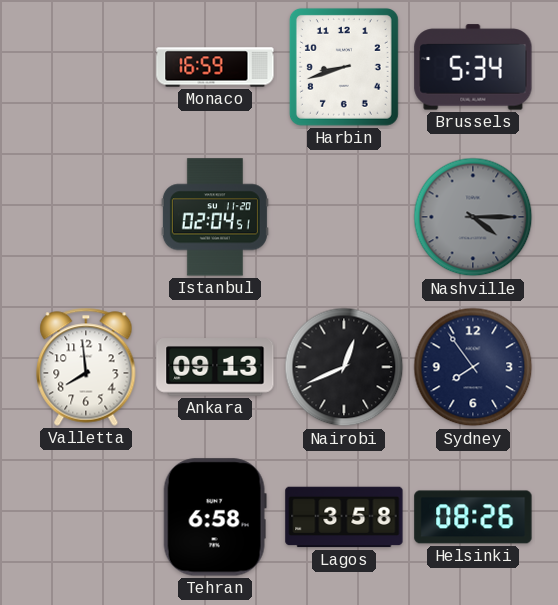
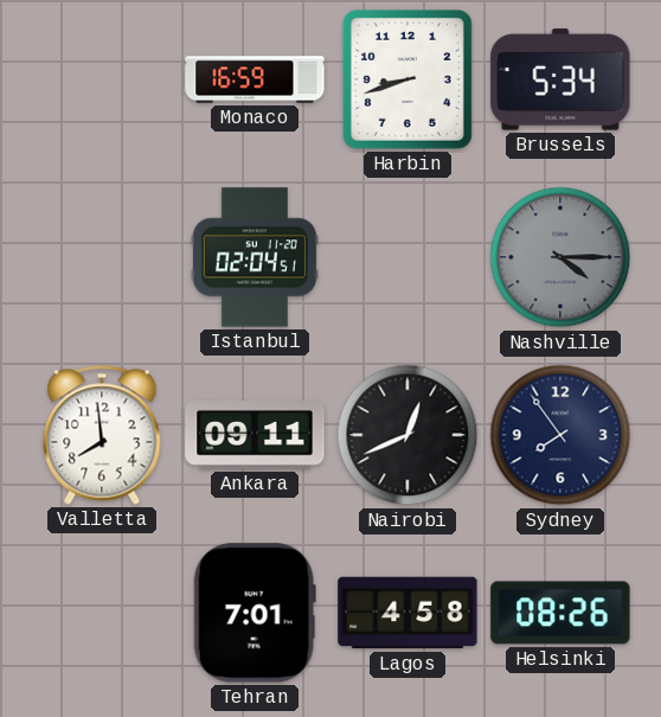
Ankara: 09:13 -> 09:11 (255, 435)
Tehran: 6:58 -> 7:01 (255, 613)
Lagos: 3:58 -> 4:58 (407, 613)
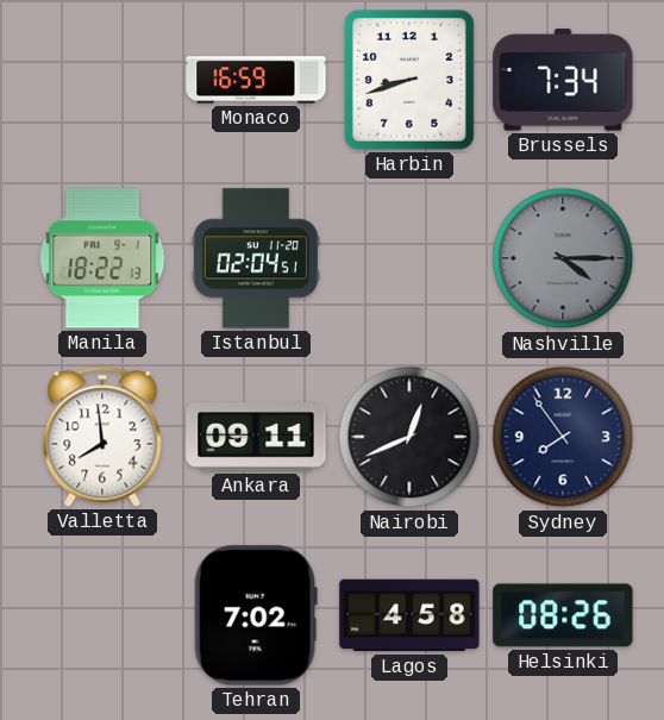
Brussels: 5:34 -> 7:34 (563, 80)
Manila: none -> 18:22 (102, 258)
Tehran: 7:01 -> 7:02 (256, 615)
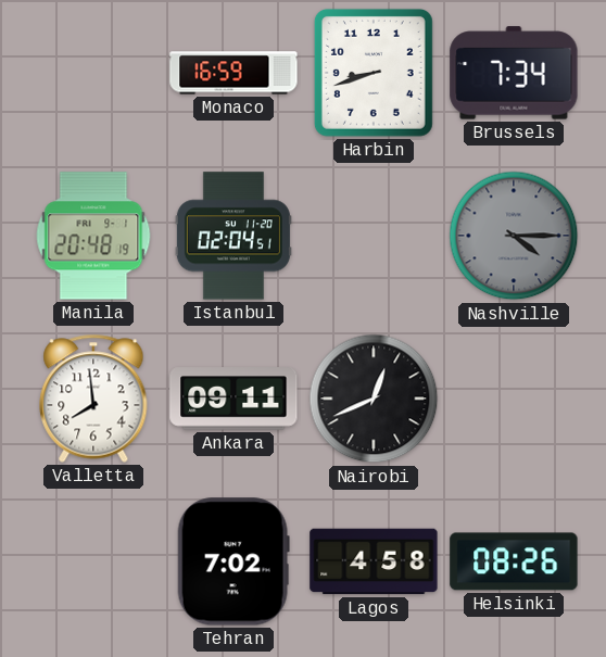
Manila: 18:22 -> 20:48 (93, 236)
Sydney: 7:54 -> none (563, 437)
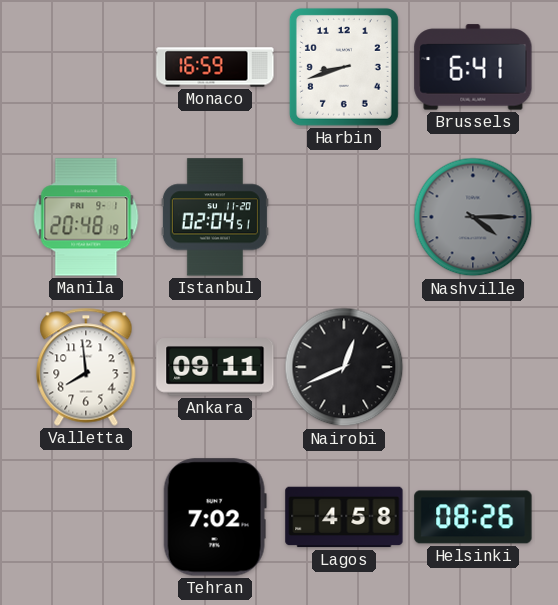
Brussels: 7:34 -> 6:41 (473, 67)
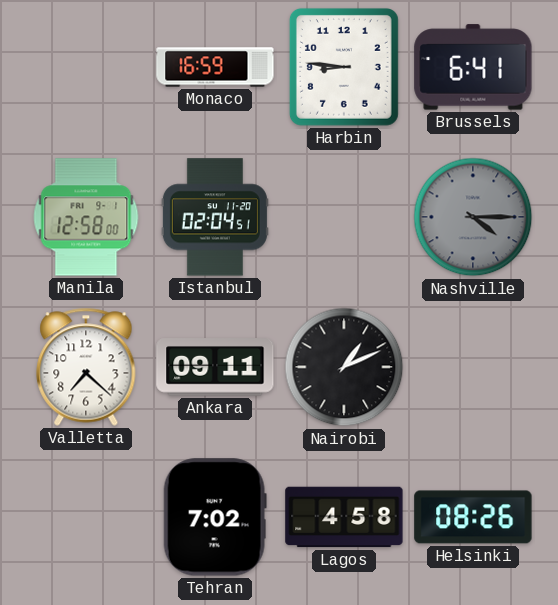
Harbin: 8:42 -> 8:46 (344, 67)
Manila: 20:48 -> 12:58 (86, 217)
Valletta: 7:59 -> 7:22 (86, 367)
Nairobi: 12:41 -> 1:11 (344, 367)
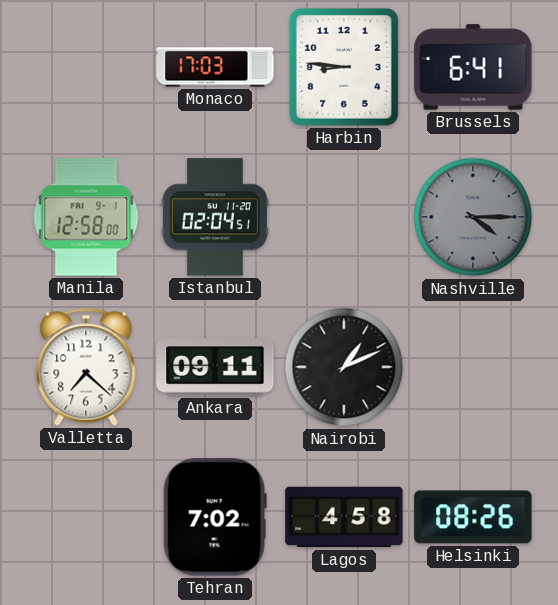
Monaco: 16:59 -> 17:03 (215, 67)
